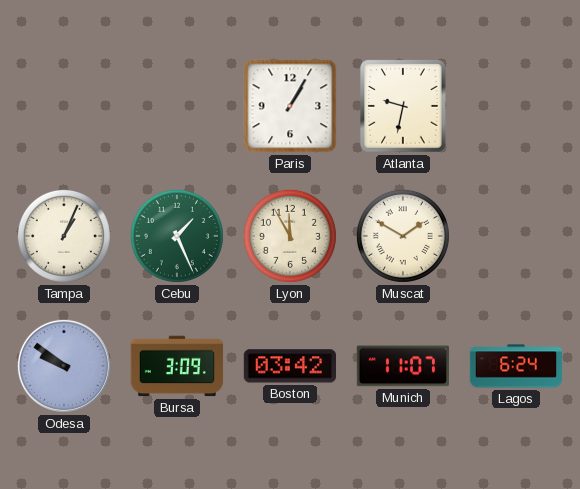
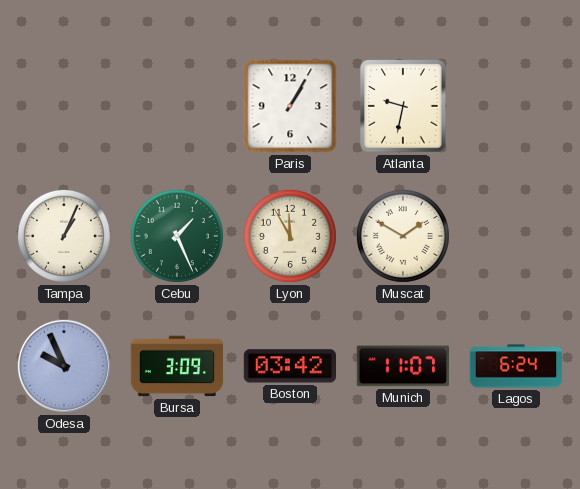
Odesa: 9:51 -> 9:56 (64, 366)
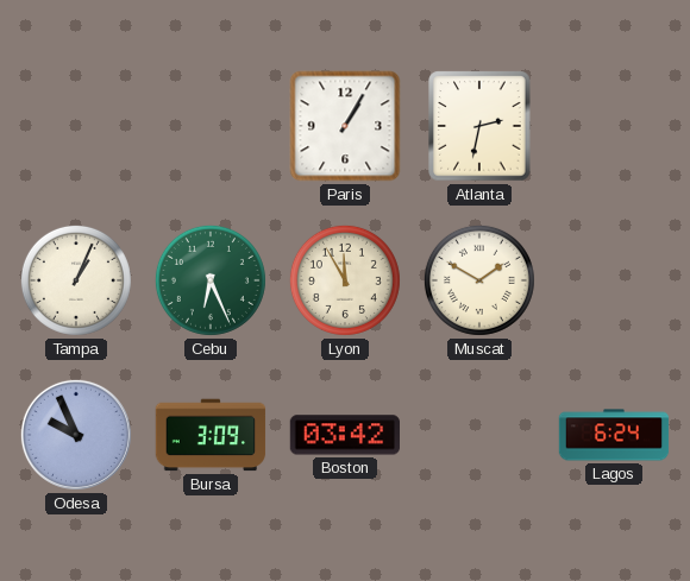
Atlanta: 9:32 -> 2:32 (479, 126)
Cebu: 1:26 -> 6:26 (211, 280)
Munich: 11:07 -> none (402, 366)
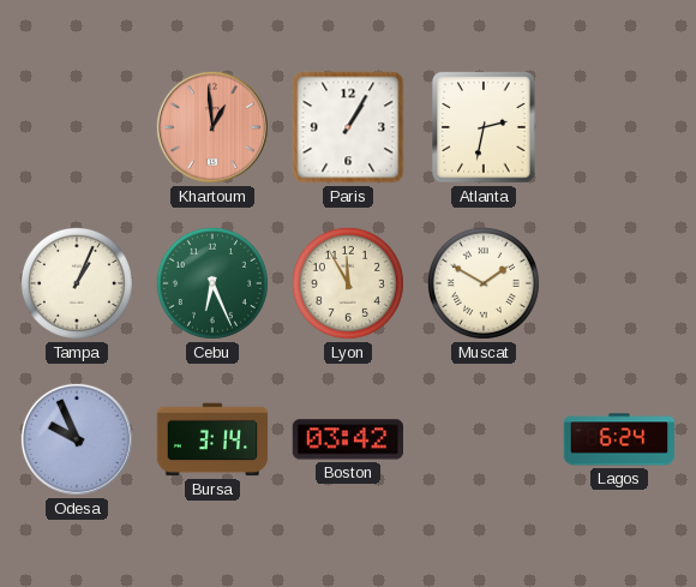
Khartoum: none -> 12:59 (212, 127)
Bursa: 3:09 -> 3:14 (212, 439)
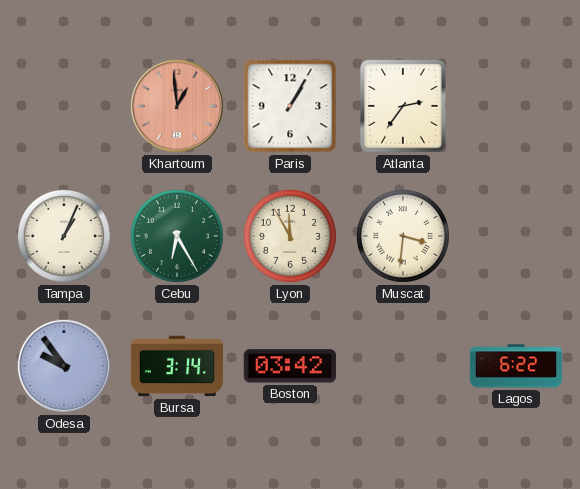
Atlanta: 2:32 -> 2:36 (403, 106)
Cebu: 6:26 -> 6:25 (177, 236)
Muscat: 1:50 -> 3:31 (403, 236)
Odesa: 9:56 -> 9:54 (64, 366)
Lagos: 6:24 -> 6:22 (516, 366)
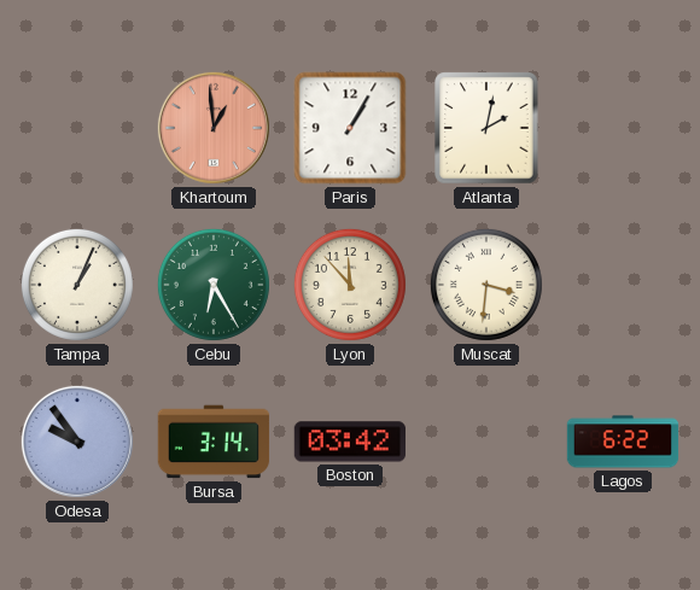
Atlanta: 2:36 -> 2:02 (486, 128)
Lyon: 11:55 -> 11:53 (350, 285)
